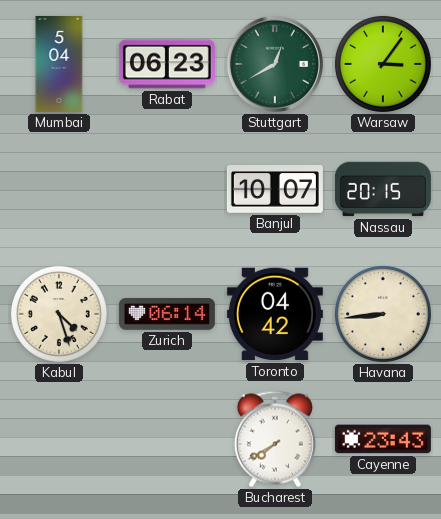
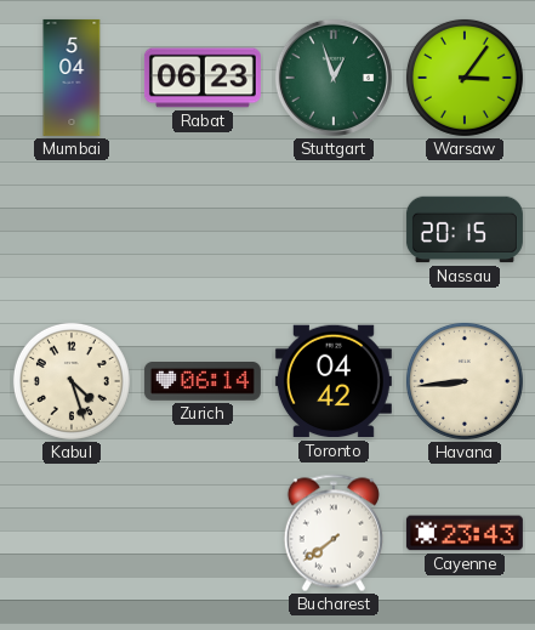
Stuttgart: 12:40 -> 12:57 (334, 78)
Banjul: 10:07 -> none (275, 190)
Bucharest: 7:40 -> 7:39 (334, 533)
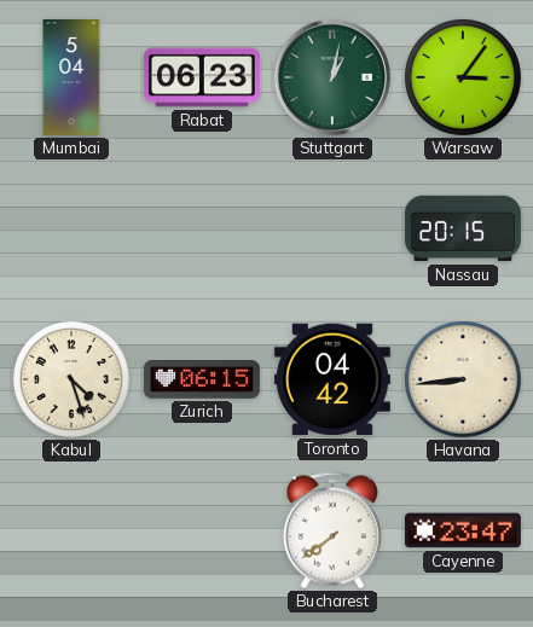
Stuttgart: 12:57 -> 1:02 (332, 77)
Zurich: 06:14 -> 06:15 (202, 381)
Cayenne: 23:43 -> 23:47 (463, 530)
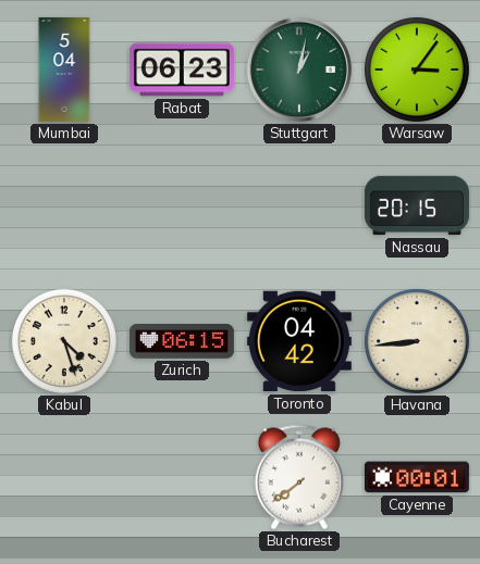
Cayenne: 23:47 -> 00:01 (417, 477)
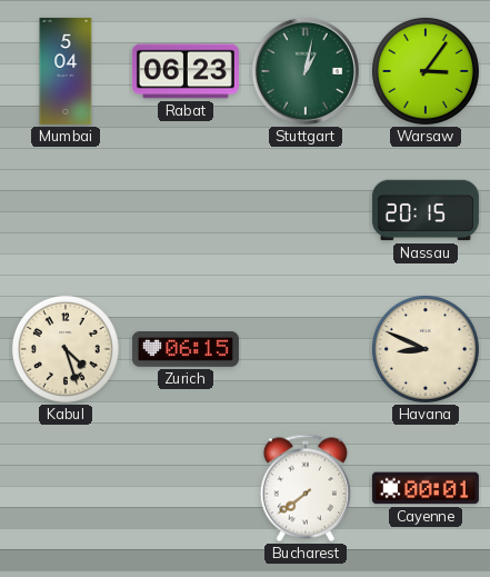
Toronto: 04:42 -> none (299, 341)
Havana: 8:44 -> 8:49 (426, 349)
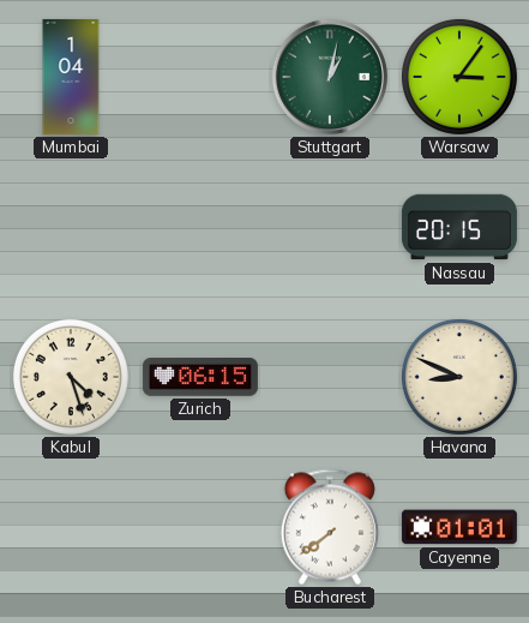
Mumbai: 5:04 -> 1:04 (71, 77)
Rabat: 06:23 -> none (186, 71)
Cayenne: 00:01 -> 01:01 (459, 527)
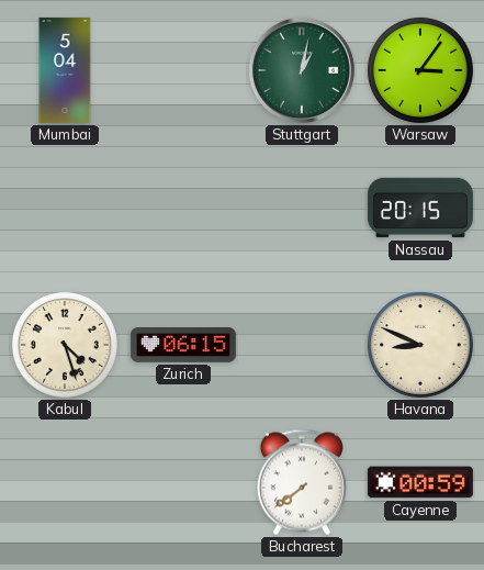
Mumbai: 1:04 -> 5:04 (65, 70)
Cayenne: 01:01 -> 00:59 (420, 482)
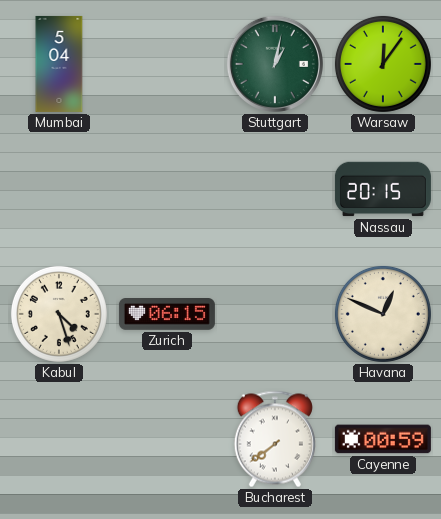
Warsaw: 3:06 -> 12:06 (383, 64)
Havana: 8:49 -> 12:49 (383, 314)
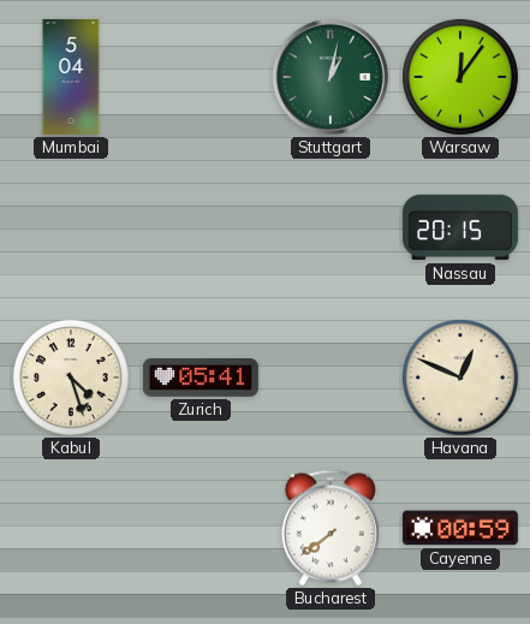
Zurich: 06:15 -> 05:41 (201, 379)
